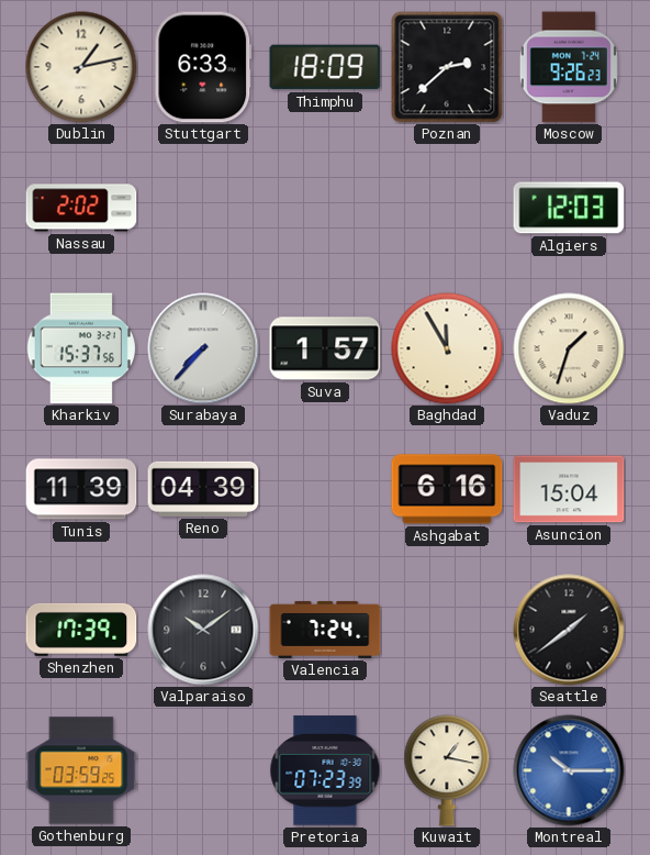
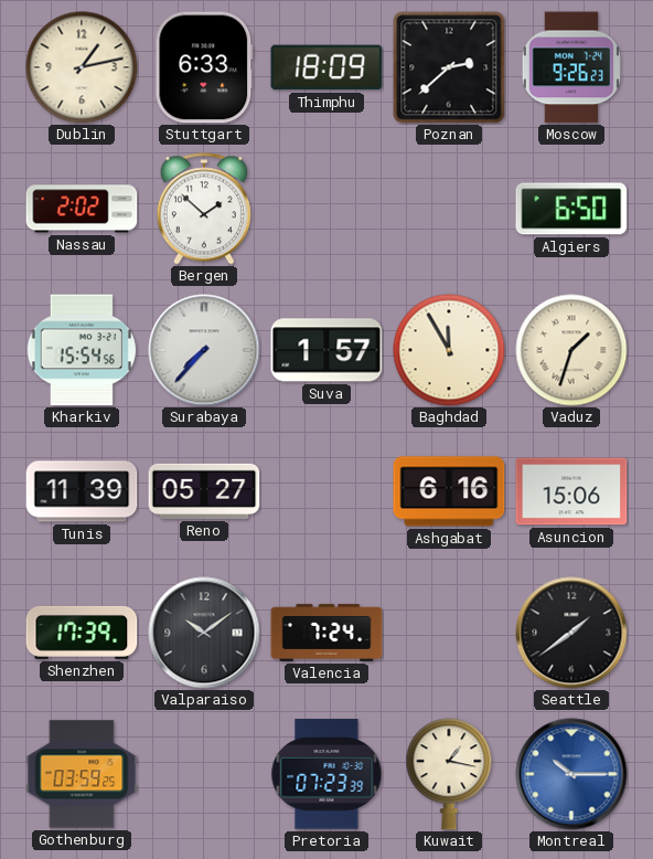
Bergen: none -> 1:52 (204, 209)
Algiers: 12:03 -> 6:50 (571, 209)
Kharkiv: 15:37 -> 15:54 (81, 350)
Reno: 04:39 -> 05:27 (204, 491)
Asuncion: 15:04 -> 15:06 (571, 491)
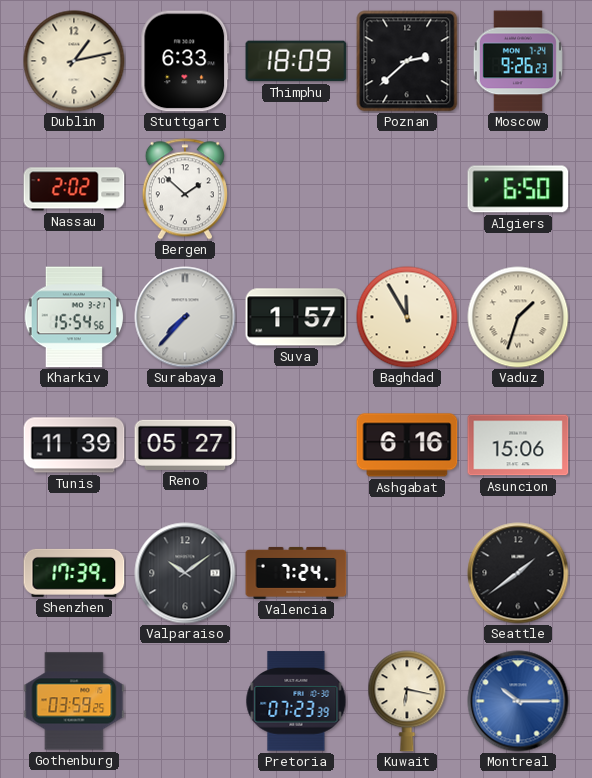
Kuwait: 1:17 -> 6:17 (407, 701)
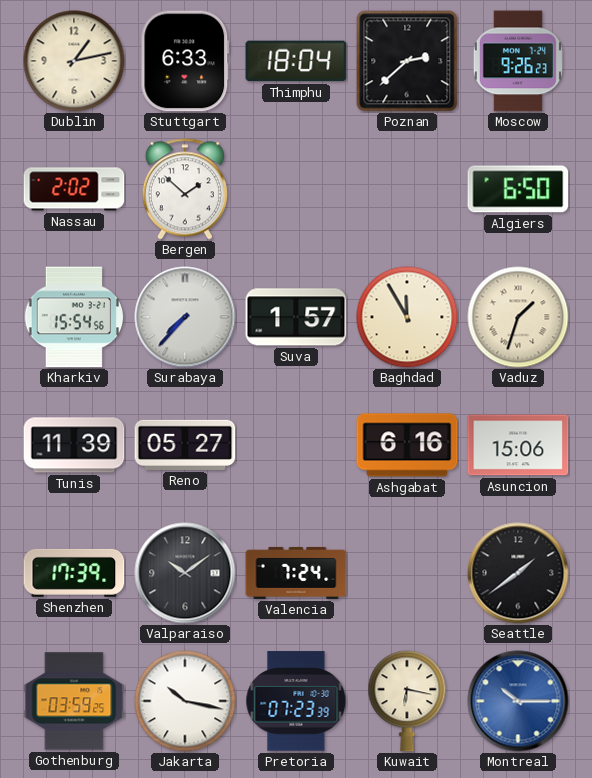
Thimphu: 18:09 -> 18:04 (296, 61)
Jakarta: none -> 10:17 (185, 701)
